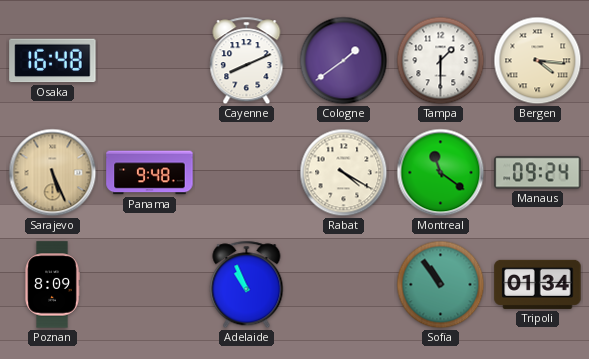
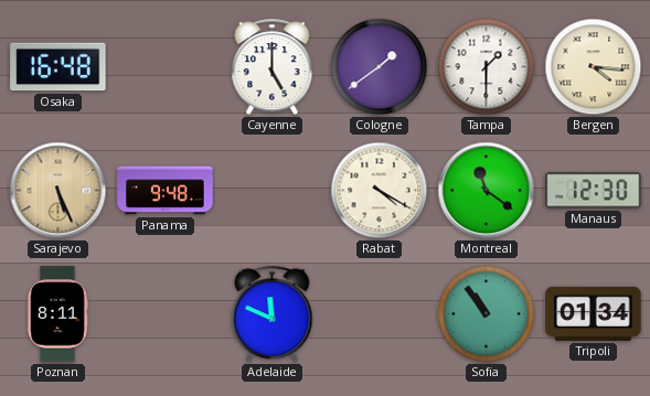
Cayenne: 8:11 -> 5:00 (273, 67)
Manaus: 09:24 -> 12:30 (594, 191)
Poznan: 8:09 -> 8:11 (57, 314)
Adelaide: 10:56 -> 11:49 (273, 314)
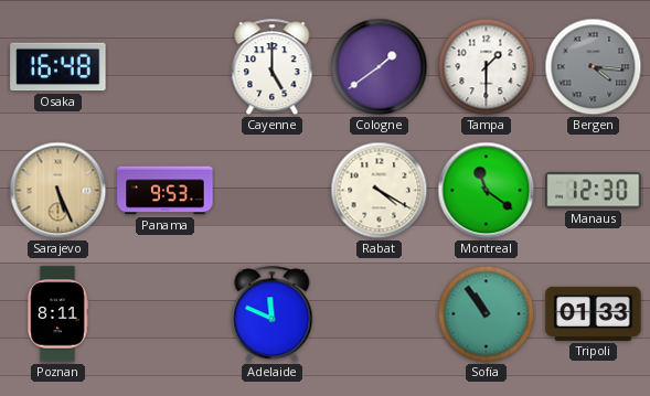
Bergen dial: cream -> grey (594, 67)
Panama: 9:48 -> 9:53 (166, 191)
Tripoli: 01:34 -> 01:33 (594, 313)
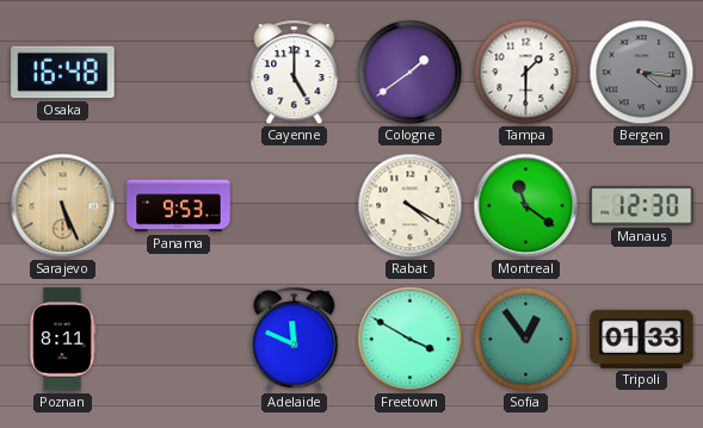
Freetown: none -> 3:50 (411, 340)
Sofia: 10:54 -> 12:54 (526, 340)
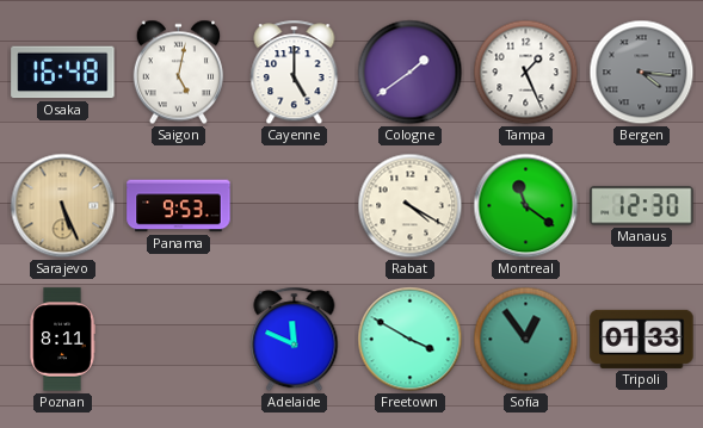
Saigon: none -> 5:02 (178, 73)
Tampa: 1:30 -> 1:26 (526, 73)
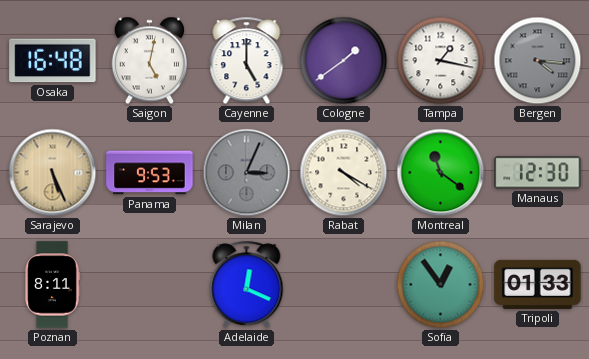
Tampa: 1:26 -> 1:17 (441, 61)
Milan: none -> 3:04 (247, 173)
Adelaide: 11:49 -> 12:19 (247, 285)
Freetown: 3:50 -> none (411, 340)
